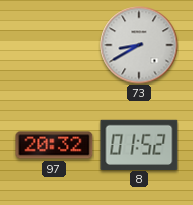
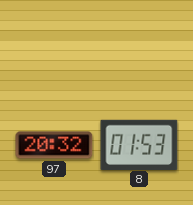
73: 8:40 -> none (139, 45)
8: 01:52 -> 01:53 (139, 144)
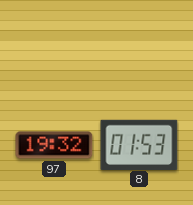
97: 20:32 -> 19:32 (54, 145)
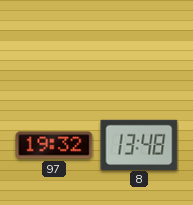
8: 01:53 -> 13:48 (139, 144)
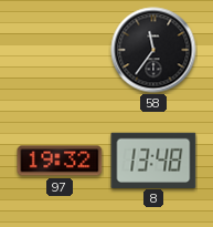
58: none -> 11:36 (153, 50)
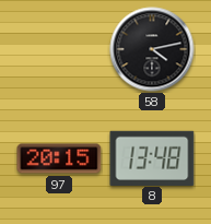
58: 11:36 -> 4:13 (152, 49)
97: 19:32 -> 20:15 (59, 158)
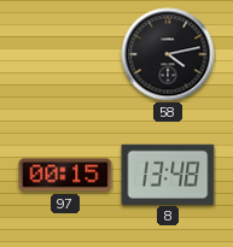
97: 20:15 -> 00:15 (65, 175)
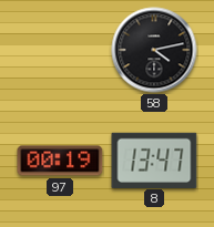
97: 00:15 -> 00:19 (60, 161)
8: 13:48 -> 13:47 (154, 159)
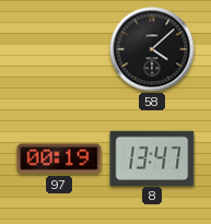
58: 4:13 -> 4:08 (152, 49)
